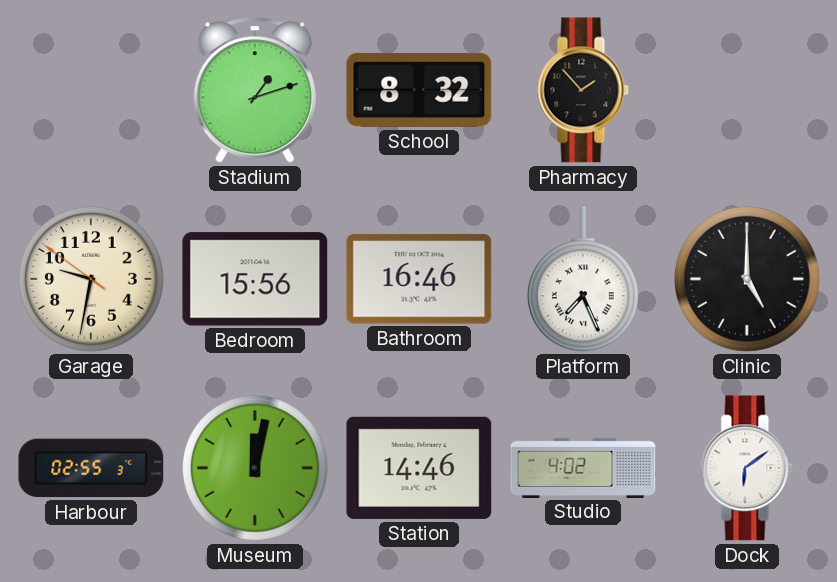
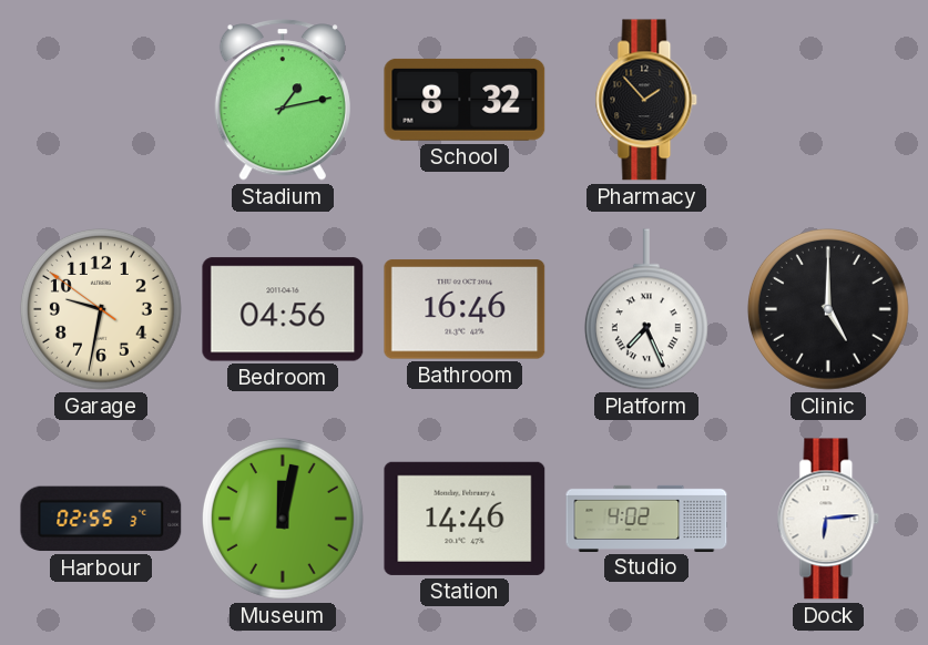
Stadium: 1:12 -> 1:13 (283, 100)
Bedroom: 15:56 -> 04:56 (283, 309)
Dock: 6:09 -> 6:14 (828, 519)
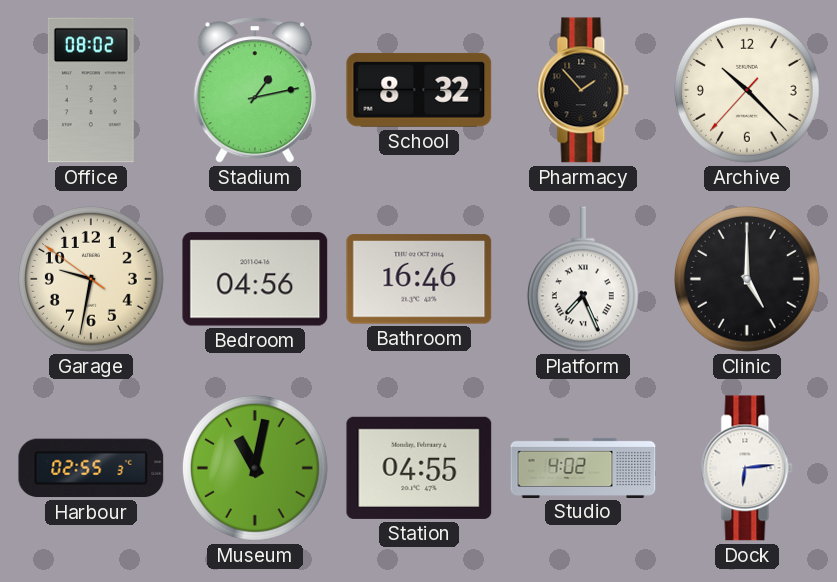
Office: none -> 08:02 (91, 90)
Archive: none -> 10:22 (747, 90)
Museum: 12:02 -> 11:02 (255, 468)
Station: 14:46 -> 04:55 (419, 468)
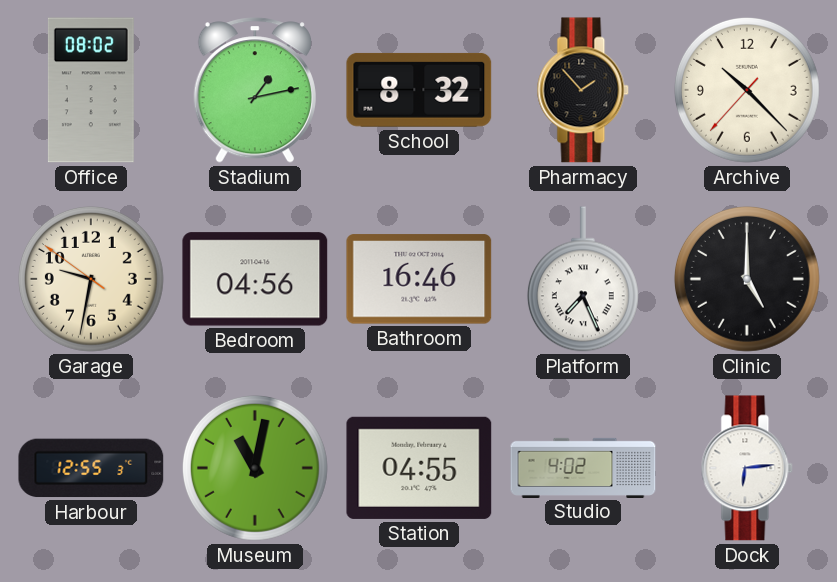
Harbour: 02:55 -> 12:55 (91, 468)
